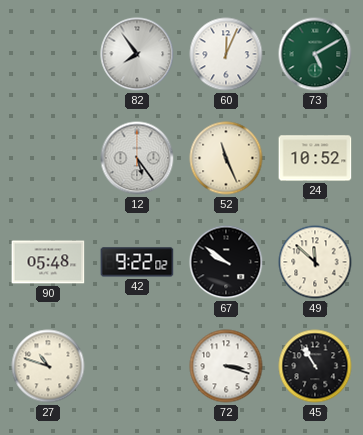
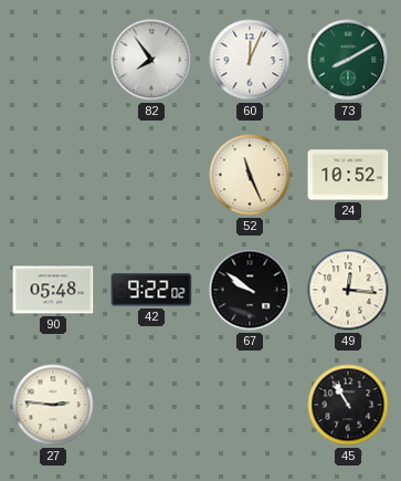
73: 5:10 -> 8:10 (348, 60)
12: 5:24 -> none (137, 158)
49: 11:52 -> 12:16 (348, 290)
27: 10:48 -> 2:46 (53, 405)
72: 3:18 -> none (226, 366)
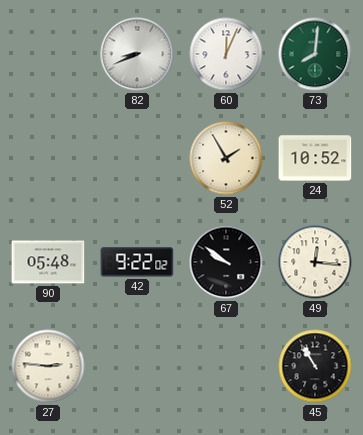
82: 7:54 -> 8:41 (137, 54)
73: 8:10 -> 8:01 (315, 54)
52: 11:26 -> 1:55 (226, 158)
